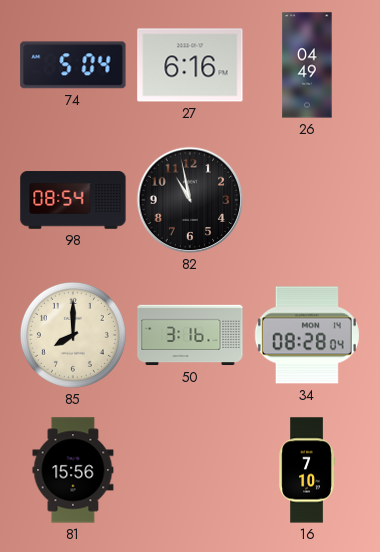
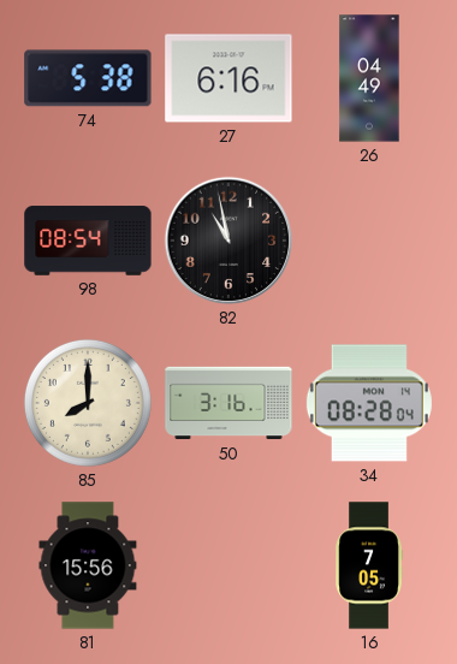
74: 5:04 -> 5:38 (88, 78)
16: 7:10 -> 7:05 (369, 565)
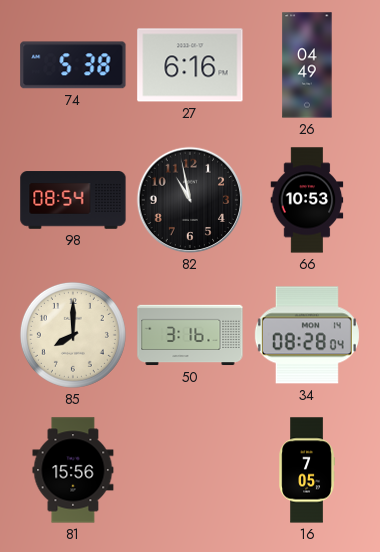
66: none -> 10:53 (307, 200)
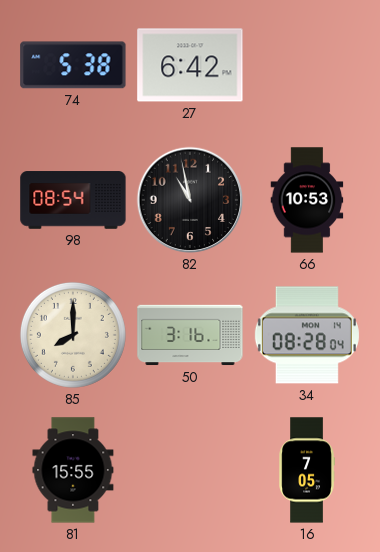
27: 6:16 -> 6:42 (190, 65)
26: 04:49 -> none (307, 65)
81: 15:56 -> 15:55 (73, 470)
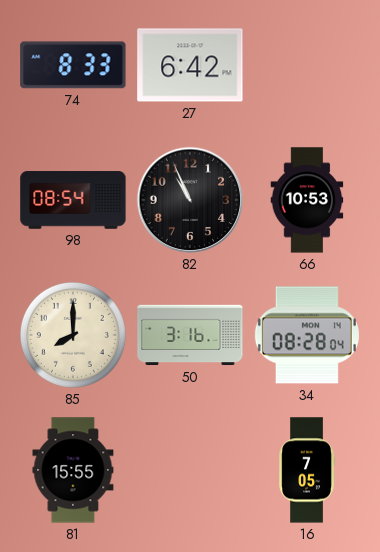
74: 5:38 -> 8:33 (73, 65)
82: 10:58 -> 10:56 (190, 200)
